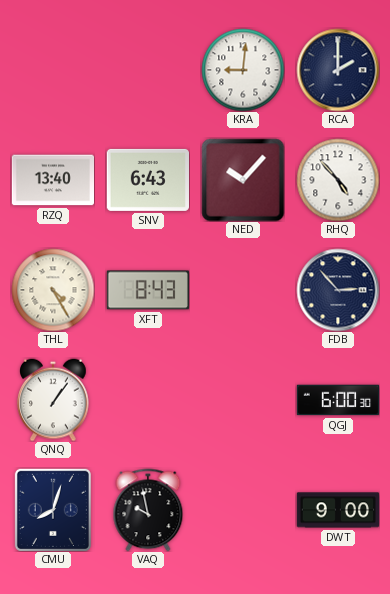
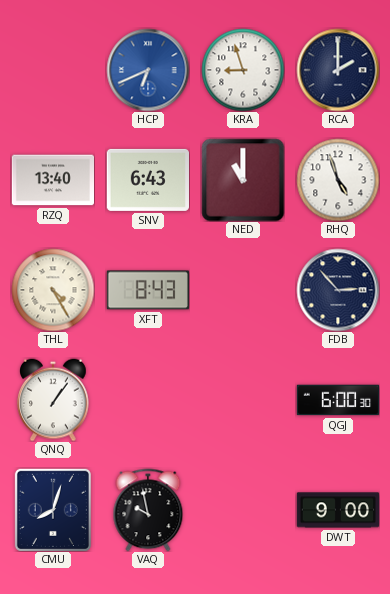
HCP: none -> 6:41 (148, 70)
KRA: 9:01 -> 8:57 (243, 70)
NED: 10:07 -> 11:00 (243, 180)
RHQ: 4:53 -> 4:57 (338, 180)
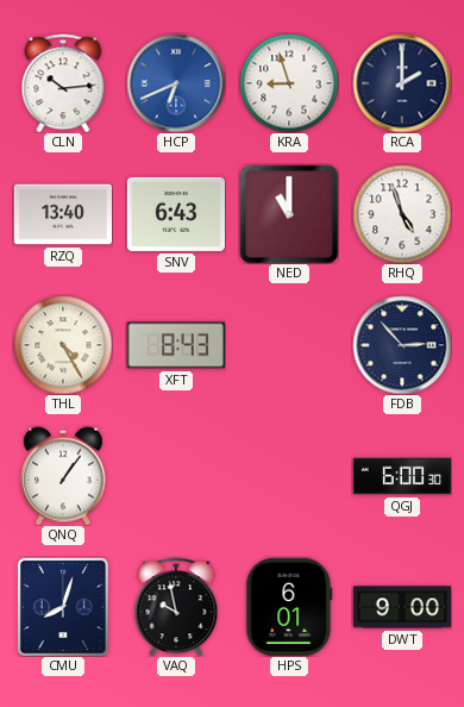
CLN: none -> 10:14 (63, 83)
HPS: none -> 6:01 (289, 606)
